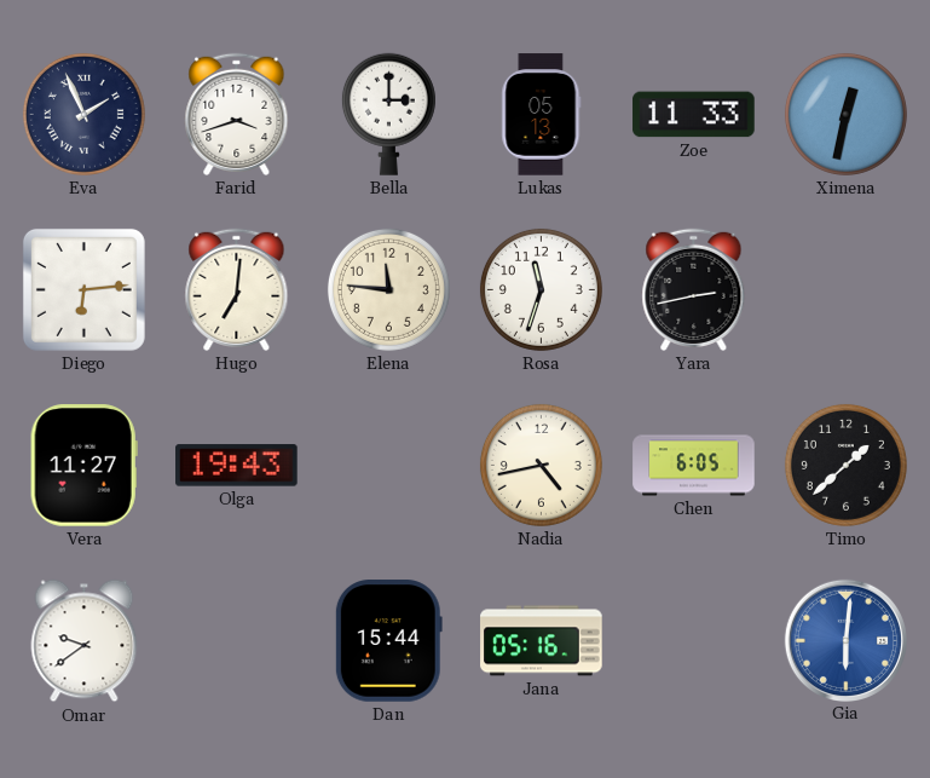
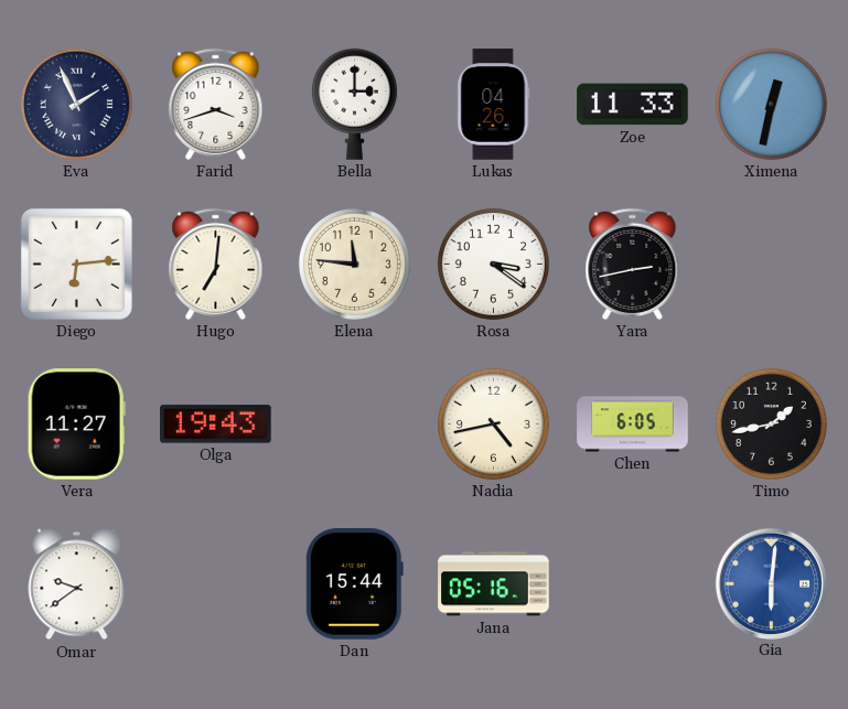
Lukas: 05:13 -> 04:26 (494, 105)
Rosa: 11:33 -> 3:21 (493, 264)
Timo: 1:38 -> 1:43 (771, 423)
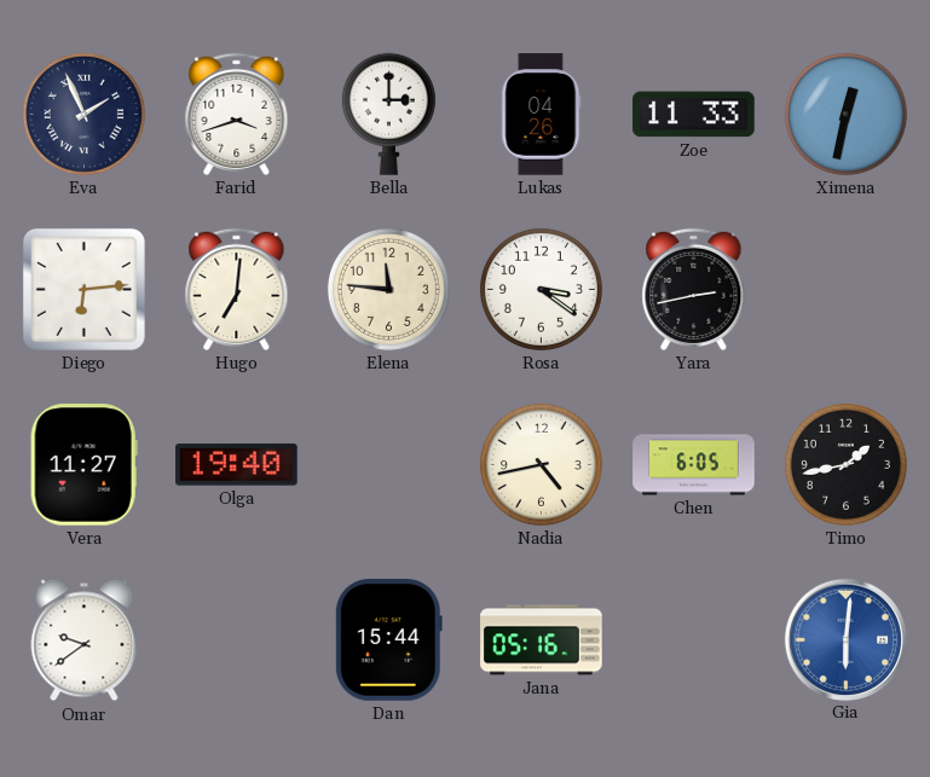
Olga: 19:43 -> 19:40 (237, 465)
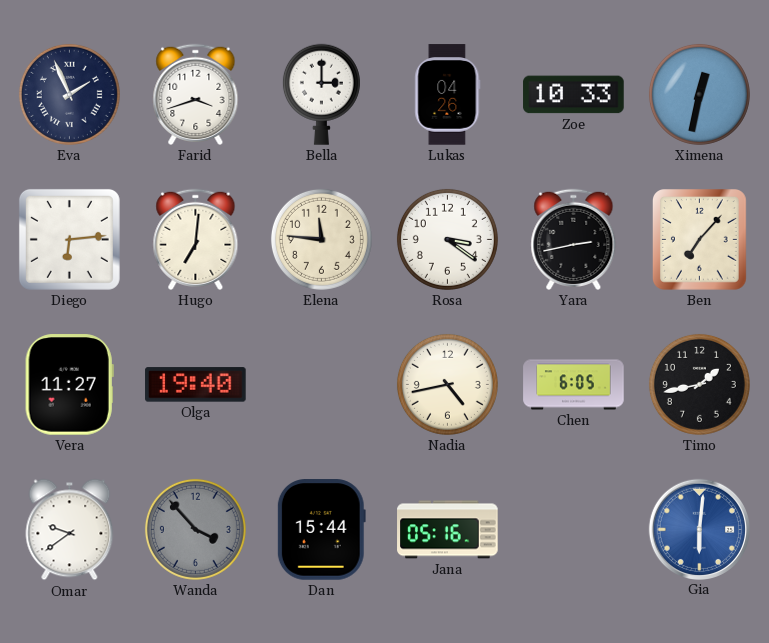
Zoe: 11:33 -> 10:33 (574, 95)
Ben: none -> 7:07 (700, 240)
Wanda: none -> 3:53 (195, 529)
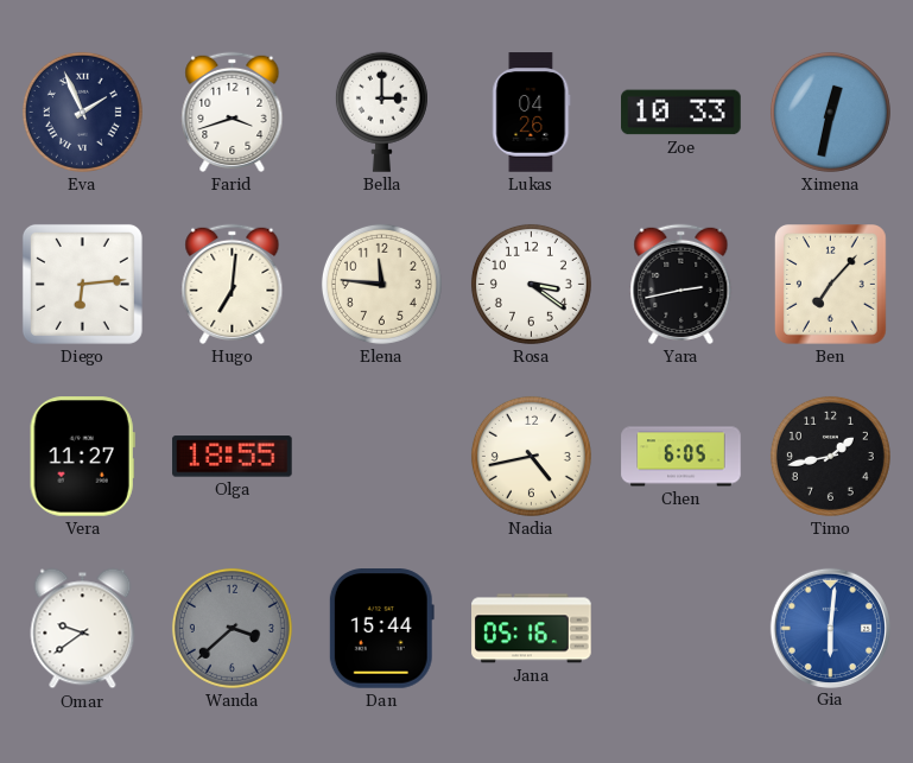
Olga: 19:40 -> 18:55 (233, 457)
Wanda: 3:53 -> 3:38 (232, 628)
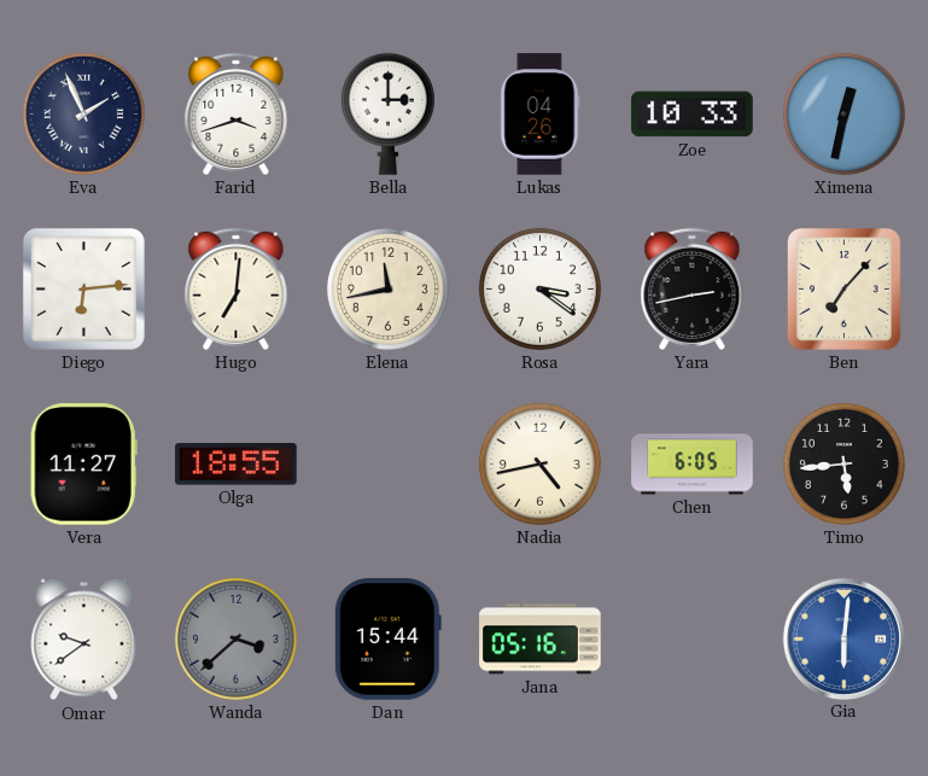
Elena: 11:46 -> 11:43 (387, 288)
Timo: 1:43 -> 5:44 (844, 463)
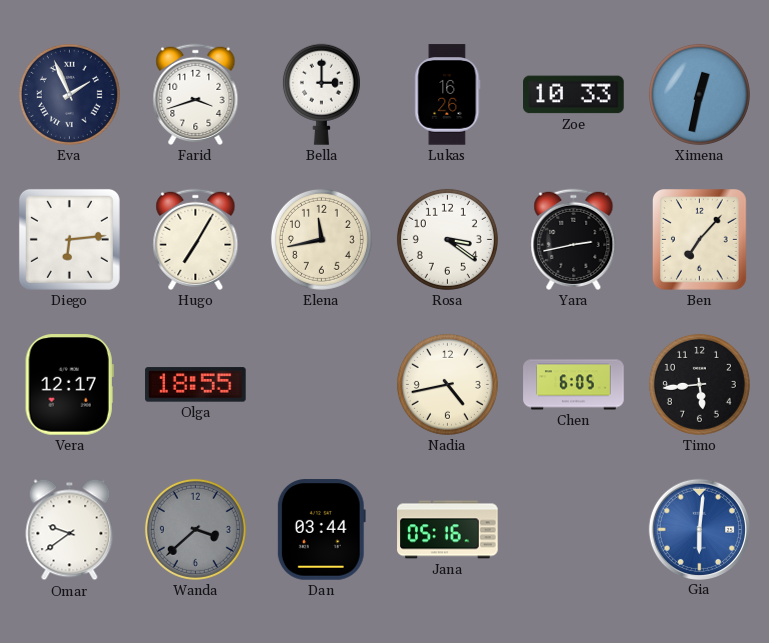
Lukas: 04:26 -> 16:26 (448, 95)
Hugo: 7:01 -> 7:05 (196, 239)
Vera: 11:27 -> 12:17 (69, 385)
Dan: 15:44 -> 03:44 (321, 530)
